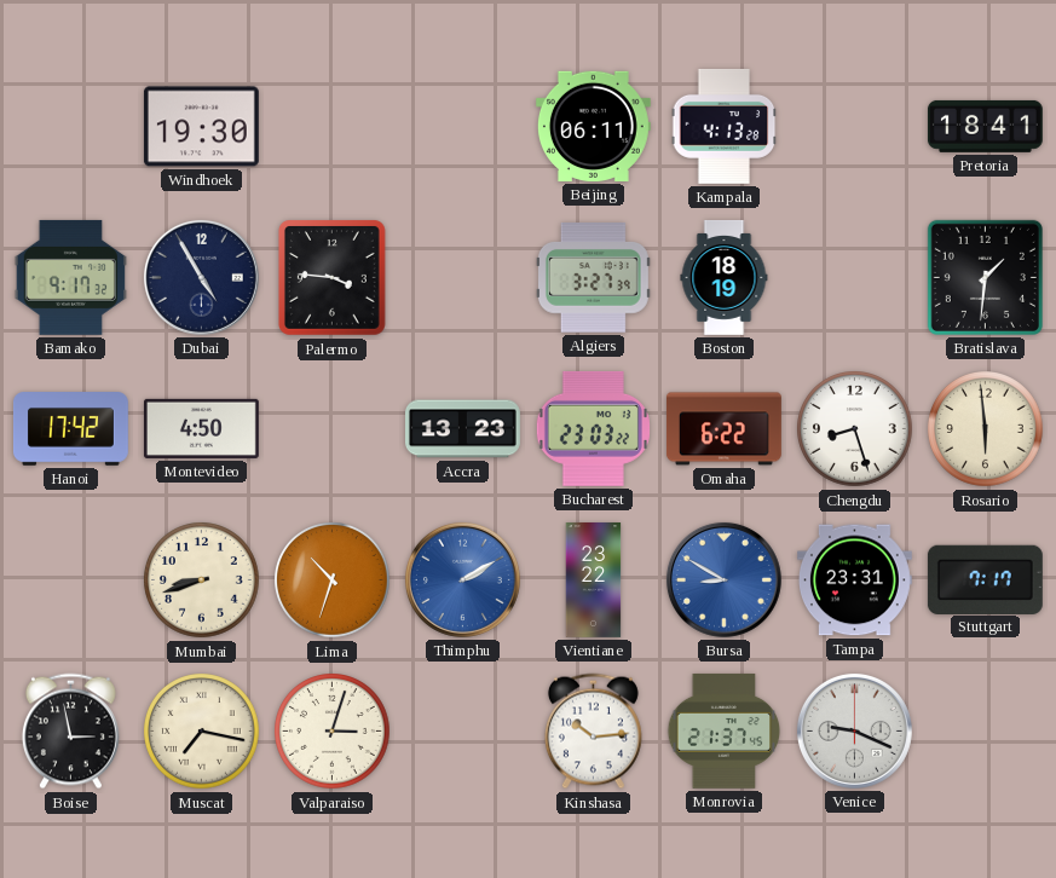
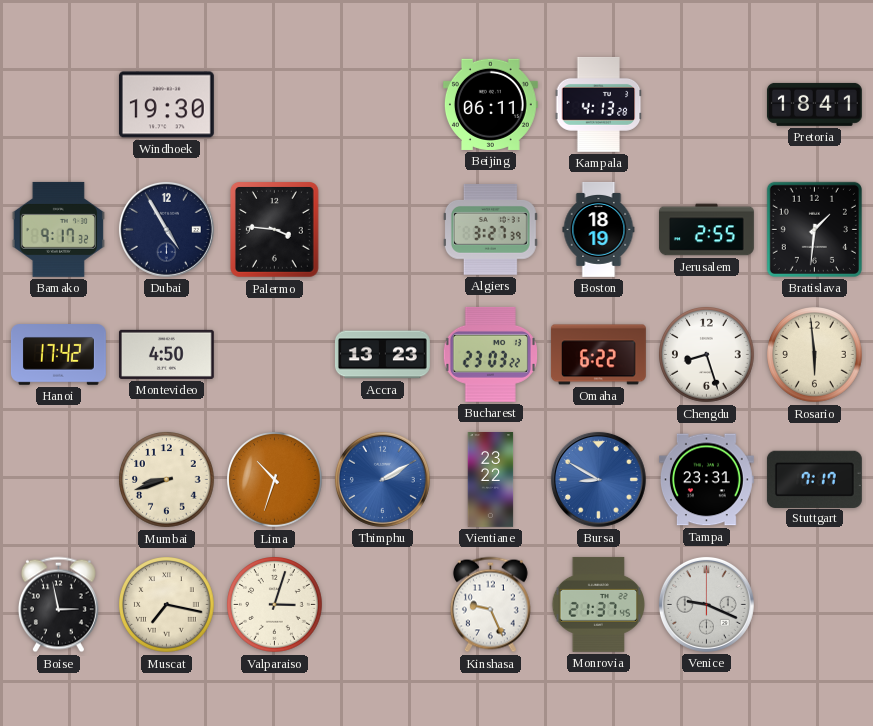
Jerusalem: none -> 2:55 (707, 230)
Kinshasa: 10:14 -> 9:26 (490, 605)
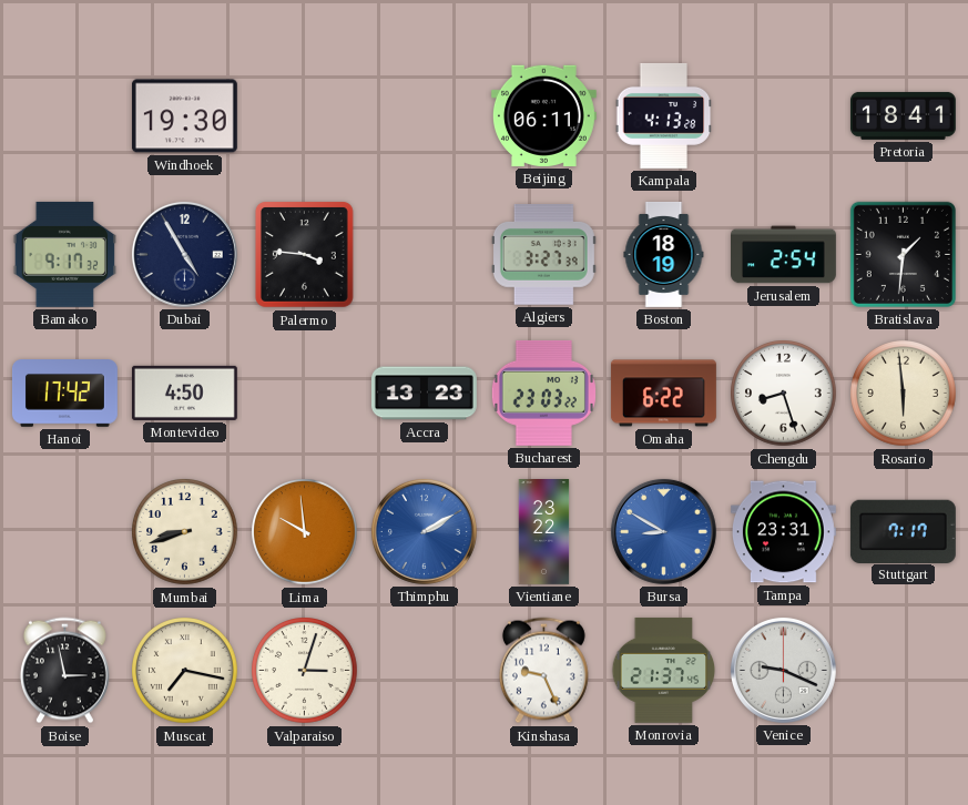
Jerusalem: 2:55 -> 2:54 (784, 255)
Lima: 10:33 -> 9:59 (305, 532)
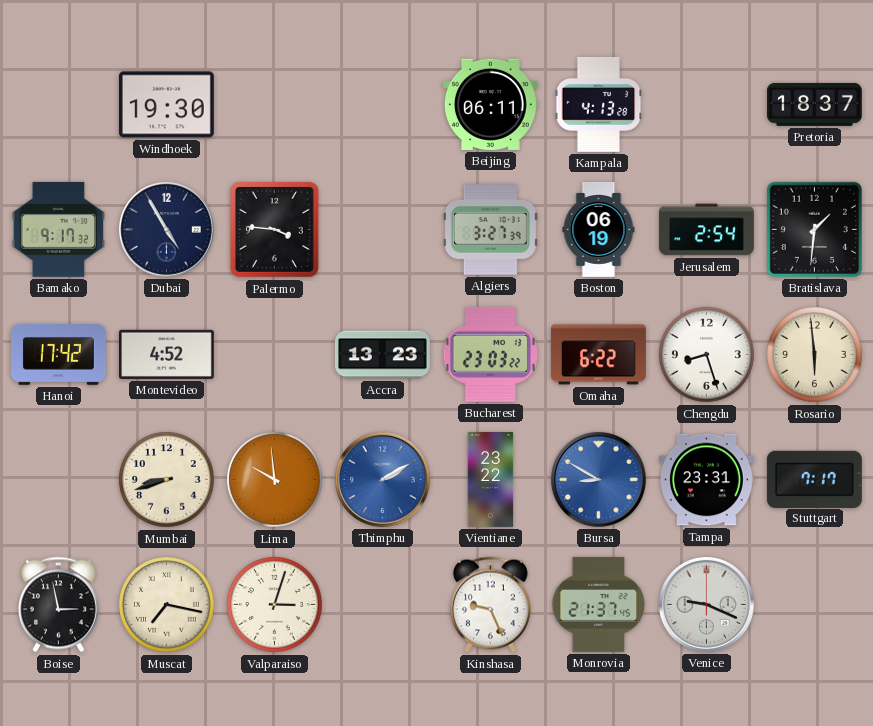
Pretoria: 18:41 -> 18:37 (814, 104)
Boston: 18:19 -> 06:19 (599, 229)
Montevideo: 4:50 -> 4:52 (166, 354)
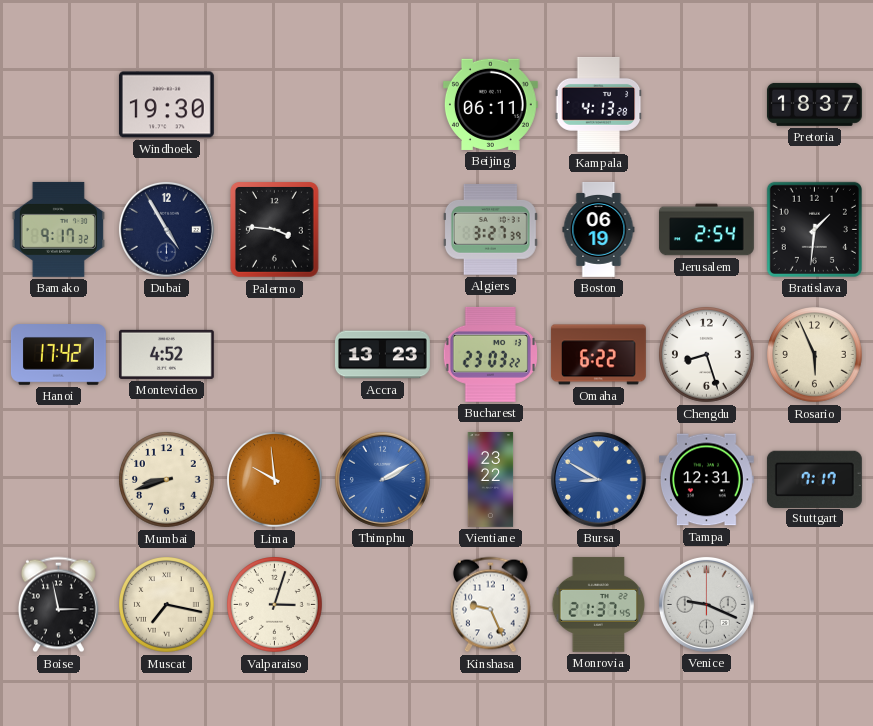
Rosario: 5:59 -> 5:56 (815, 355)
Tampa: 23:31 -> 12:31 (706, 480)
